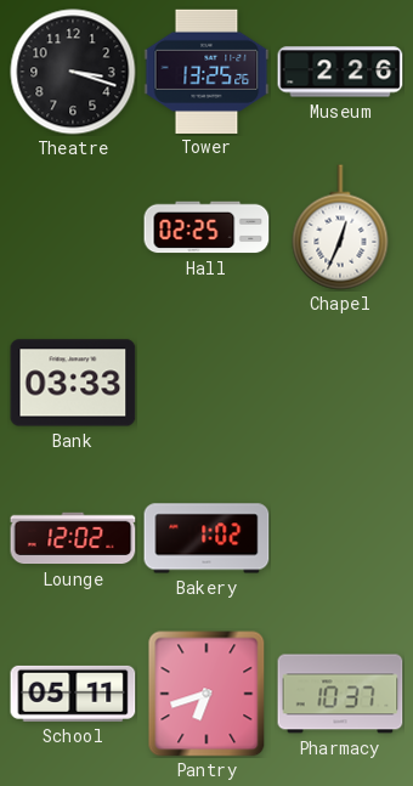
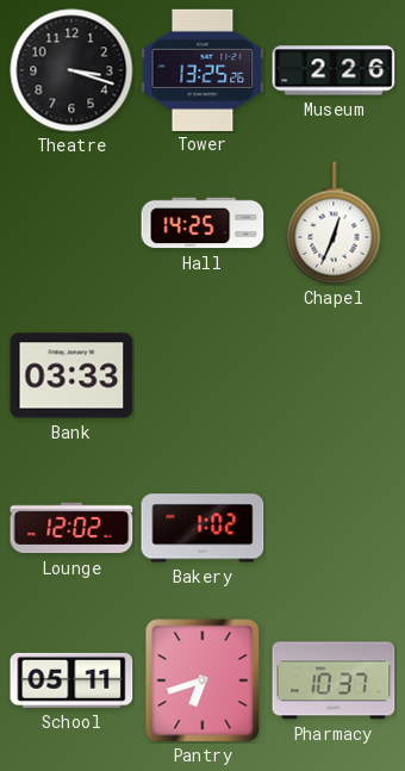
Hall: 02:25 -> 14:25 (202, 223)
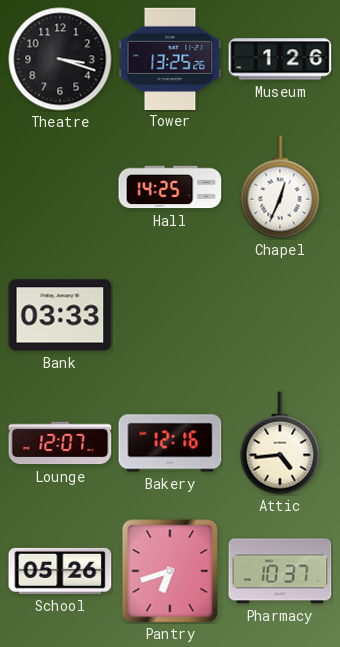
Museum: 2:26 -> 1:26 (280, 59)
Lounge: 12:02 -> 12:07 (60, 443)
Bakery: 1:02 -> 12:16 (170, 443)
Attic: none -> 4:44 (280, 443)
School: 05:11 -> 05:26 (60, 571)
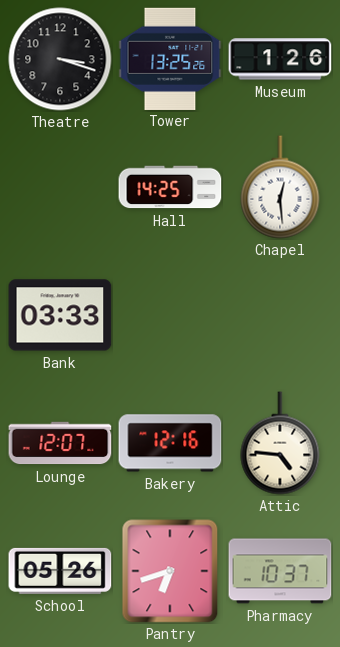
Chapel: 12:34 -> 12:29 (280, 187)
Attic: 4:44 -> 4:46 (280, 443)
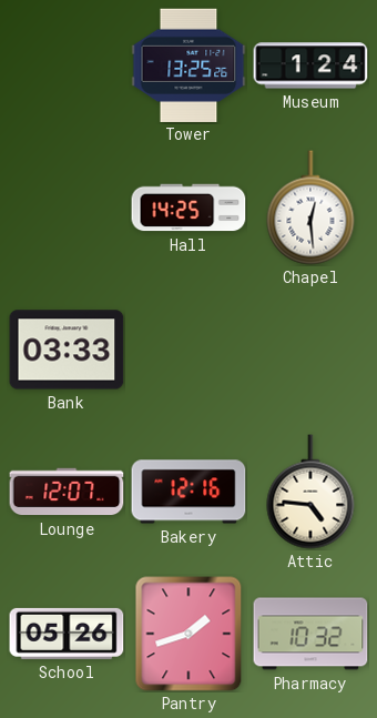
Theatre: 3:18 -> none (60, 59)
Museum: 1:26 -> 1:24 (310, 65)
Pantry: 6:42 -> 1:42 (188, 634)
Pharmacy: 10:37 -> 10:32 (310, 634)
